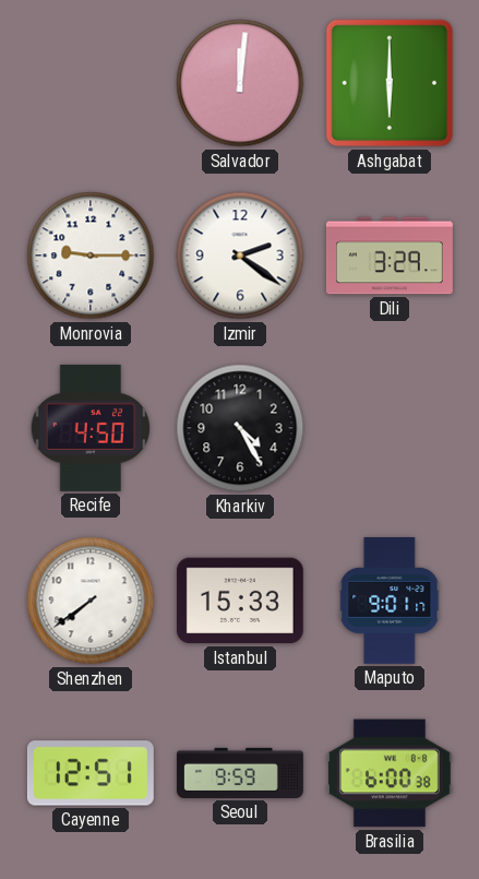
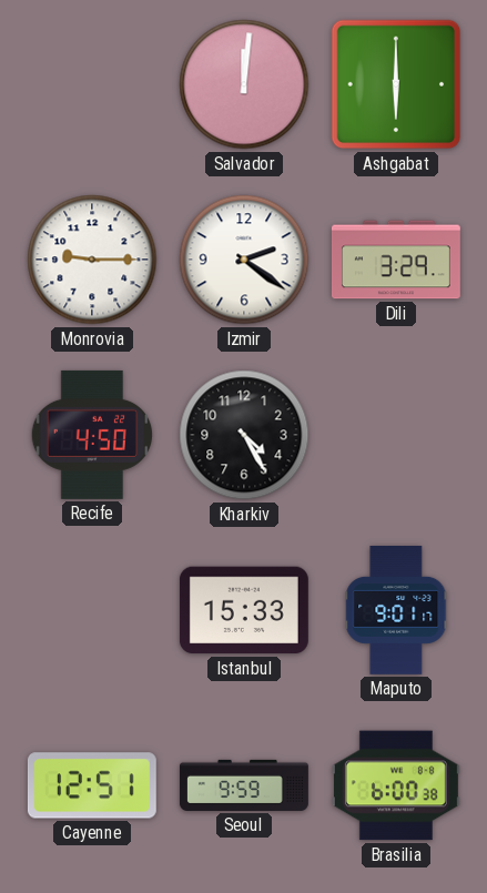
Shenzhen: 7:39 -> none (91, 601)
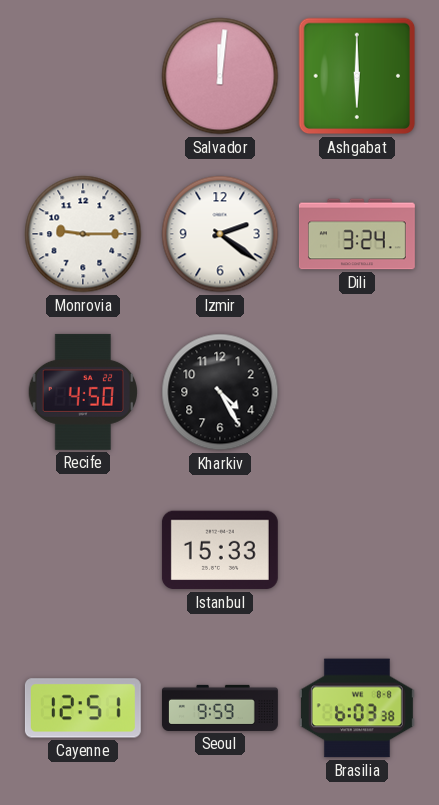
Dili: 3:29 -> 3:24 (357, 234)
Maputo: 9:01 -> none (396, 610)
Brasilia: 6:00 -> 6:03 (357, 708)
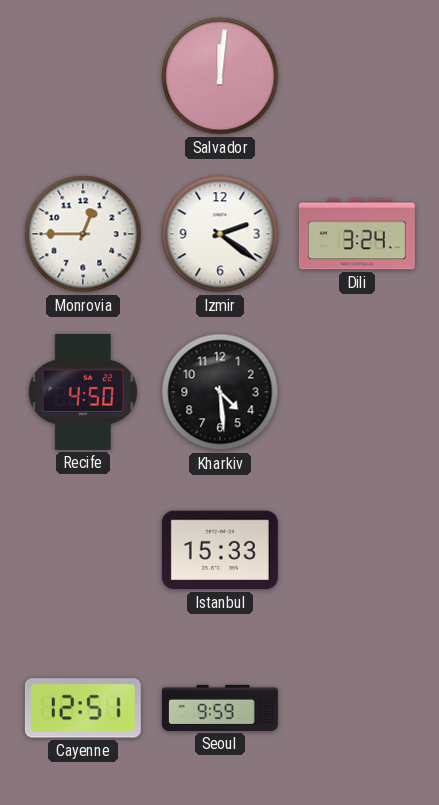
Ashgabat: 6:00 -> none (357, 76)
Monrovia: 9:15 -> 12:45 (83, 234)
Kharkiv: 4:25 -> 4:29 (220, 392)
Brasilia: 6:03 -> none (357, 708)
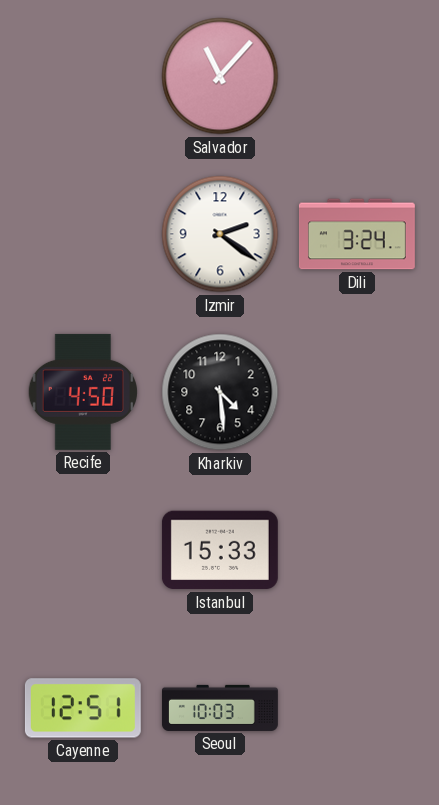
Salvador: 12:01 -> 11:07 (220, 76)
Monrovia: 12:45 -> none (83, 234)
Seoul: 9:59 -> 10:03 (220, 708)
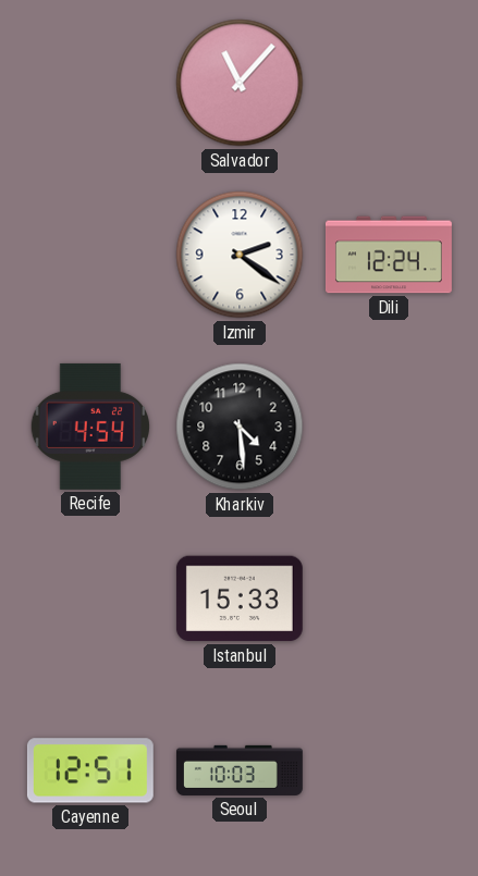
Dili: 3:24 -> 12:24 (389, 255)
Recife: 4:50 -> 4:54 (89, 427)
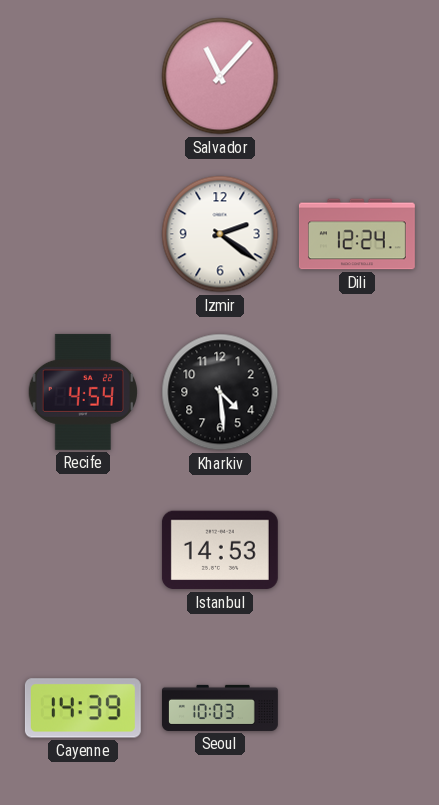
Istanbul: 15:33 -> 14:53 (220, 550)
Cayenne: 12:51 -> 14:39 (83, 708)
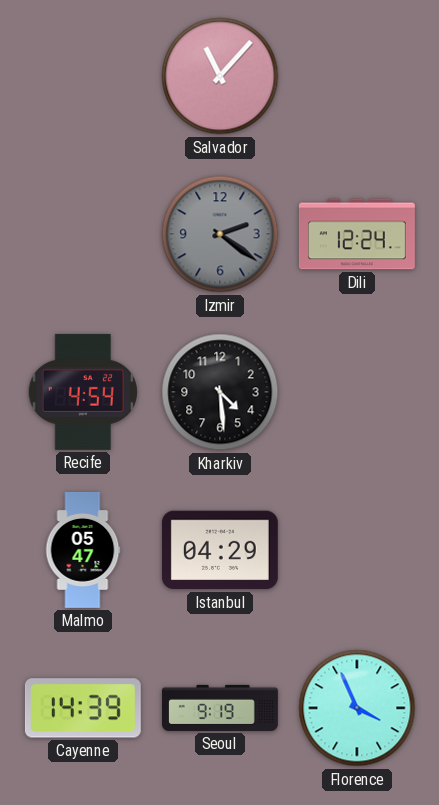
Izmir dial: white -> grey (220, 234)
Malmo: none -> 05:47 (83, 550)
Istanbul: 14:53 -> 04:29 (220, 550)
Seoul: 10:03 -> 9:19 (220, 708)
Florence: none -> 3:56 (357, 708)
